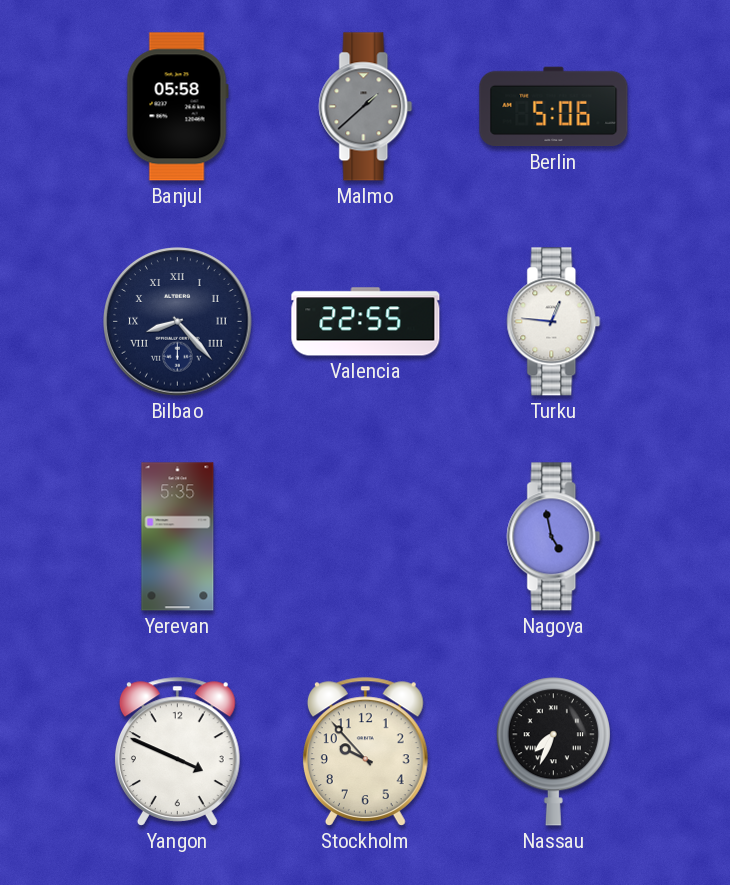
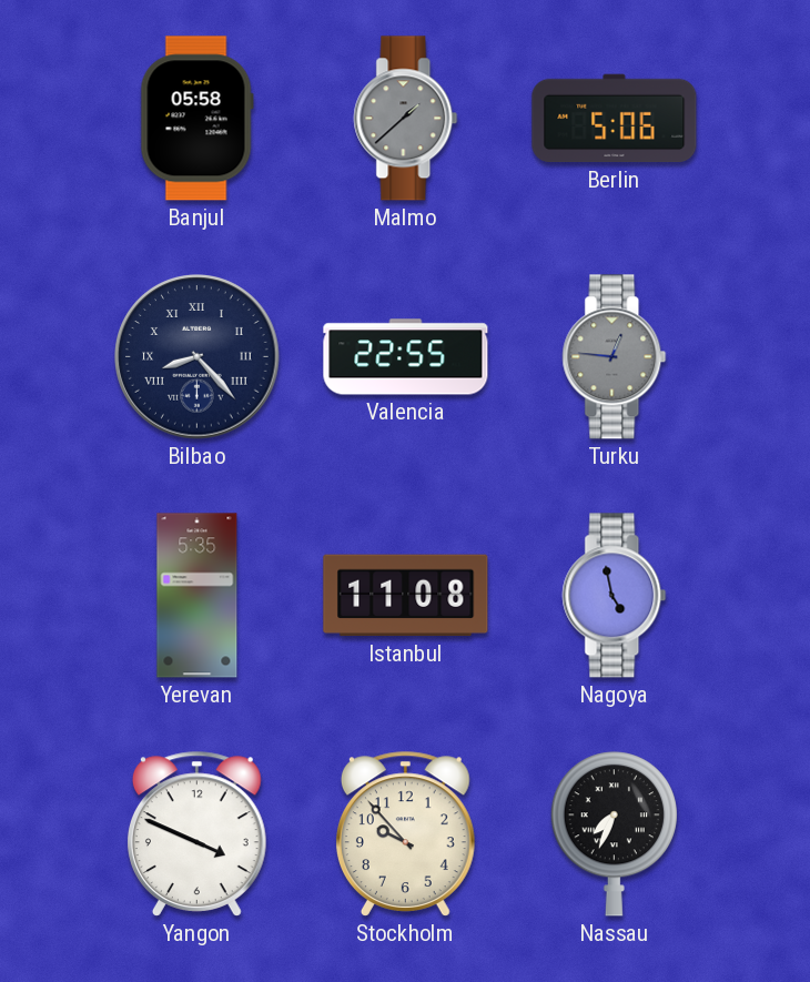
Turku dial: white -> grey (615, 357)
Istanbul: none -> 11:08 (406, 596)
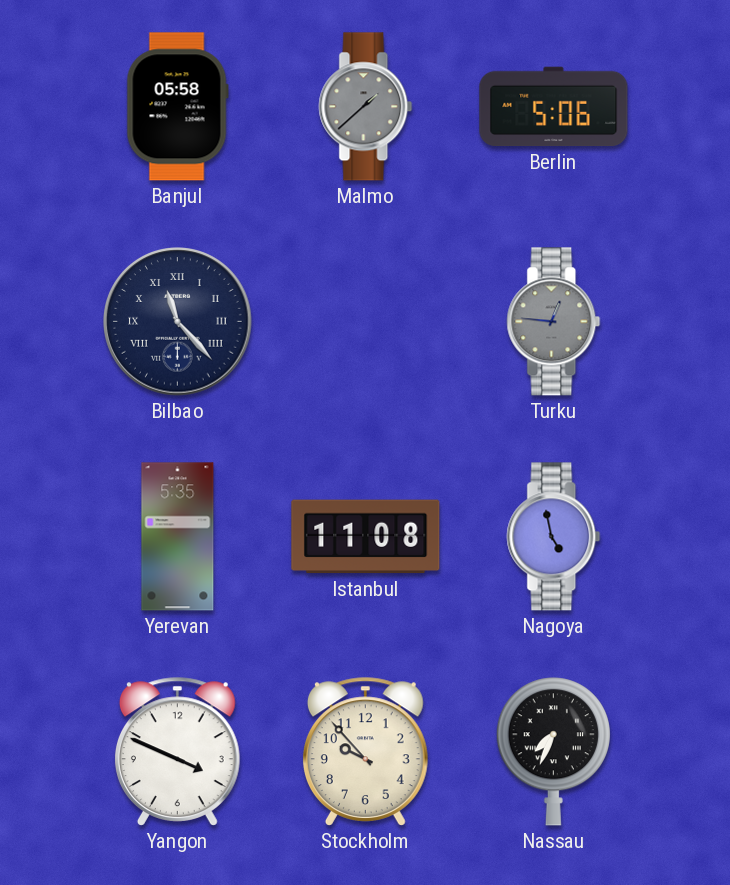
Bilbao: 8:23 -> 11:23 (178, 322)
Valencia: 22:55 -> none (406, 357)
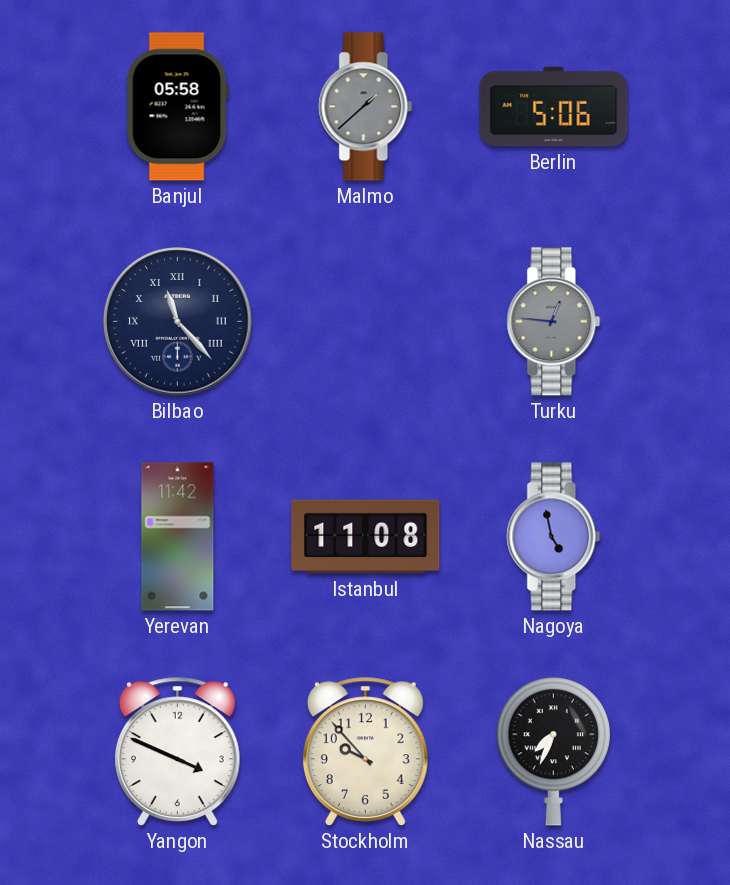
Yerevan: 5:35 -> 11:42 (178, 537)
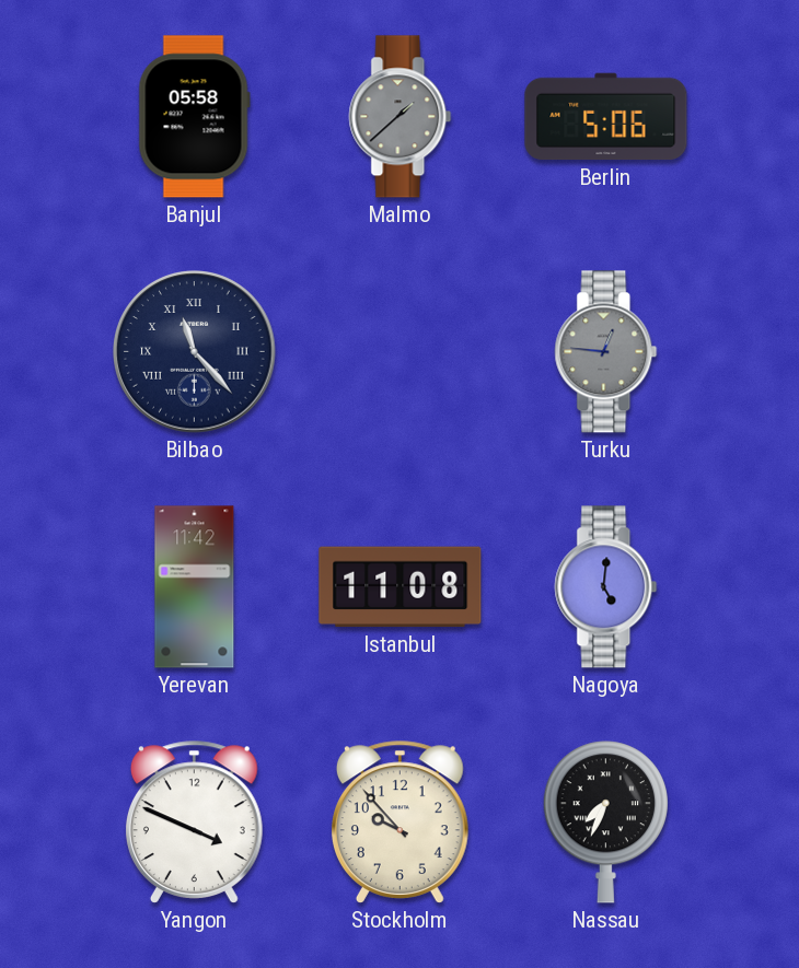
Nagoya: 4:58 -> 5:01 (606, 587)
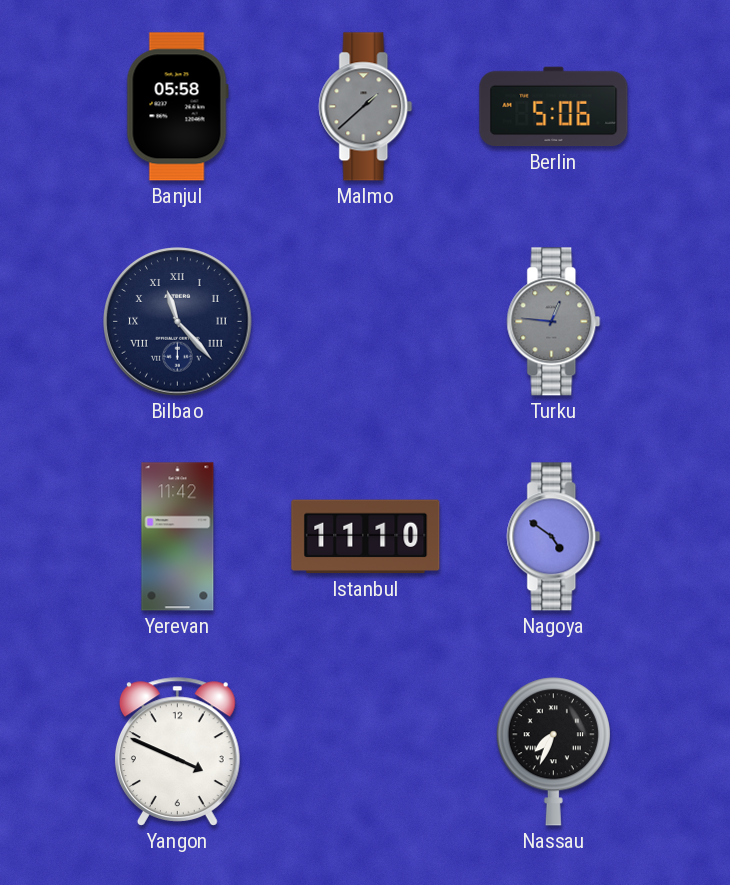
Istanbul: 11:08 -> 11:10 (366, 537)
Nagoya: 5:01 -> 4:51 (554, 537)
Stockholm: 9:53 -> none (399, 821)
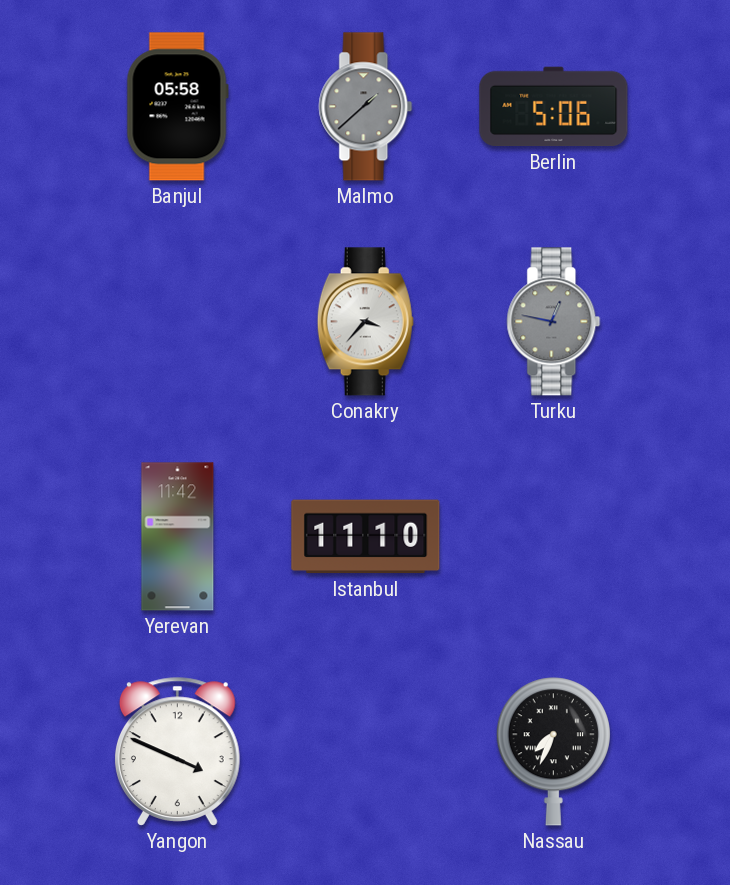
Bilbao: 11:23 -> none (178, 322)
Conakry: none -> 3:37 (365, 322)
Turku: 12:46 -> 12:47 (554, 322)
Nagoya: 4:51 -> none (554, 537)
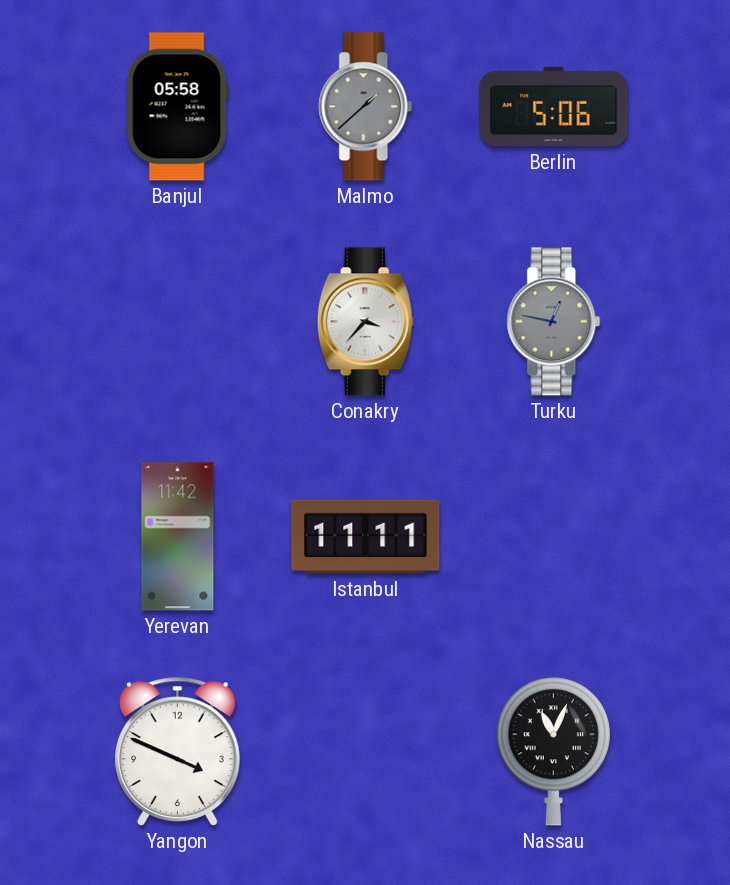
Istanbul: 11:10 -> 11:11 (366, 537)
Nassau: 7:34 -> 11:04 (553, 752)
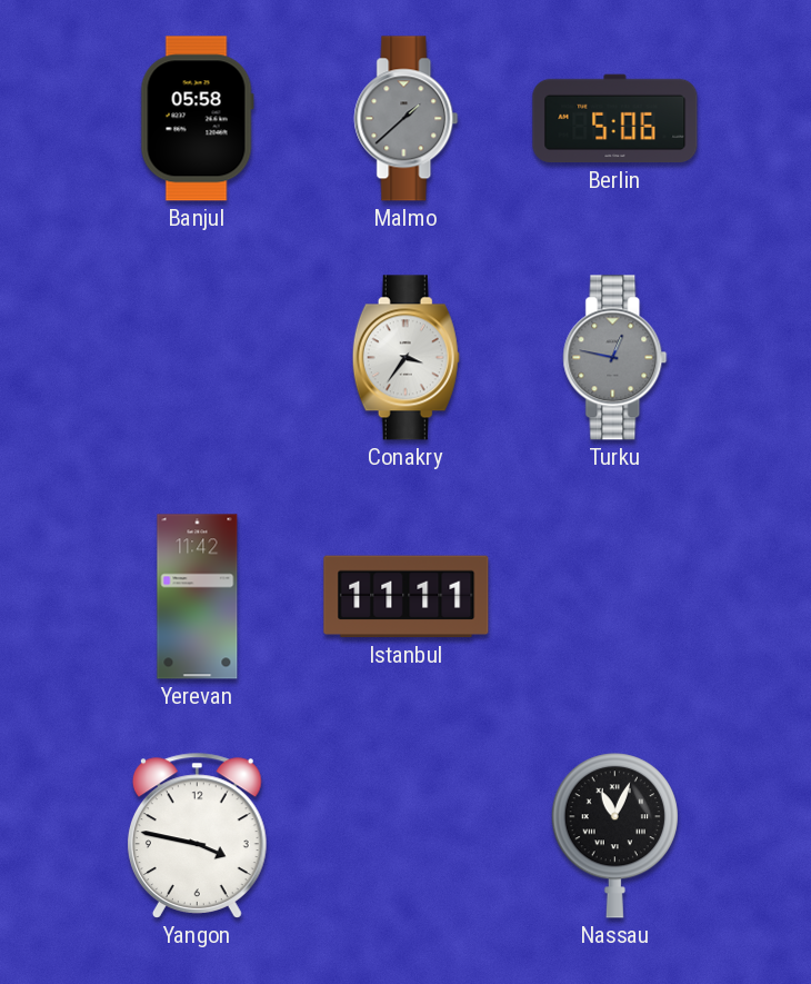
Conakry: 3:37 -> 3:36 (405, 358)
Yangon: 3:49 -> 3:47 (197, 835)
